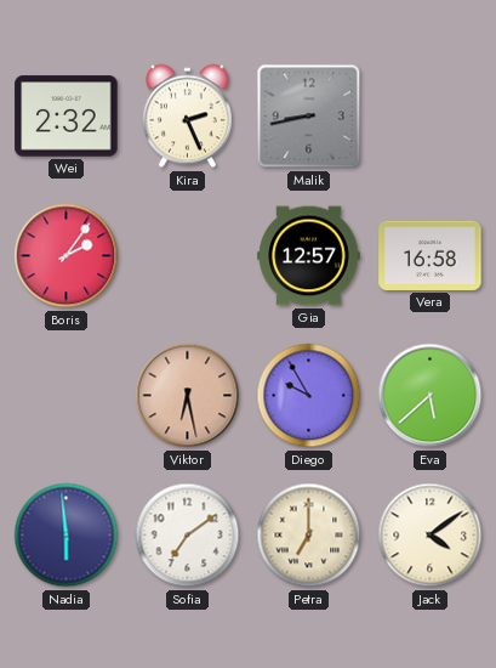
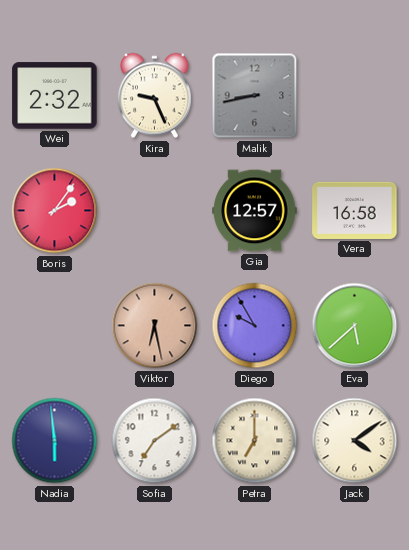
Kira: 2:26 -> 9:26 (154, 96)
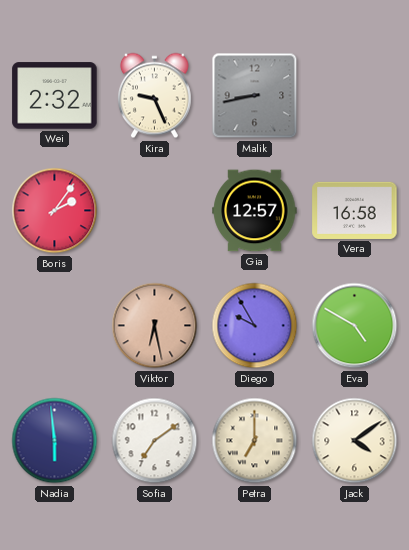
Eva: 5:38 -> 4:50 (355, 326)
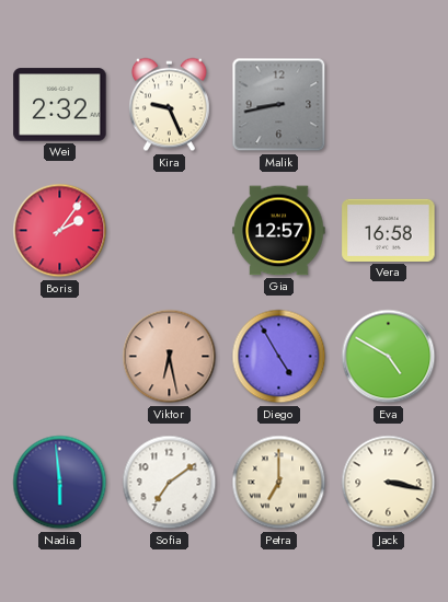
Diego: 9:55 -> 4:55 (279, 357)
Jack: 4:09 -> 3:17 (389, 483)
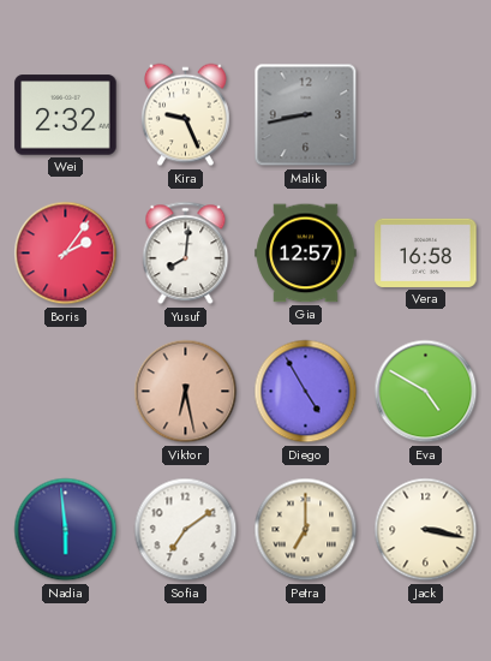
Yusuf: none -> 8:01 (186, 254)
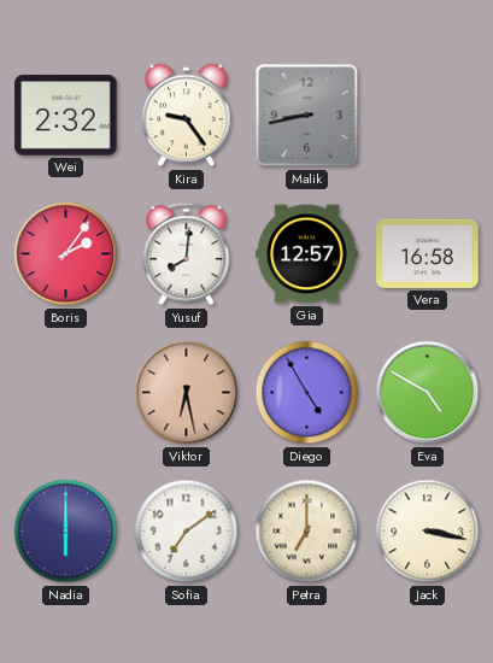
Kira: 9:26 -> 9:24 (186, 116)
Nadia: 5:59 -> 6:00 (66, 532)
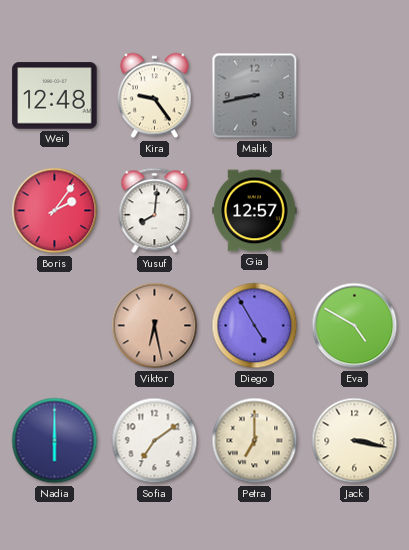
Wei: 2:32 -> 12:48 (55, 96)
Vera: 16:58 -> none (428, 253)
